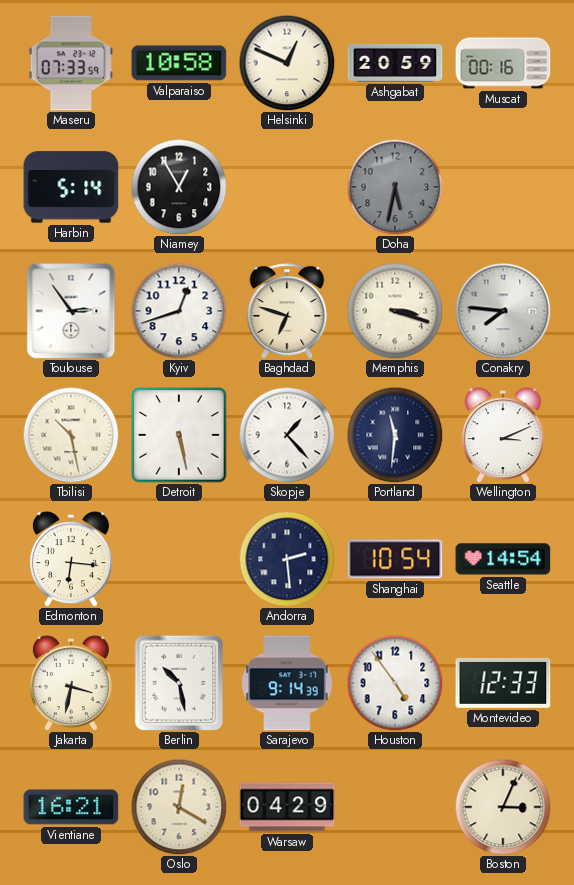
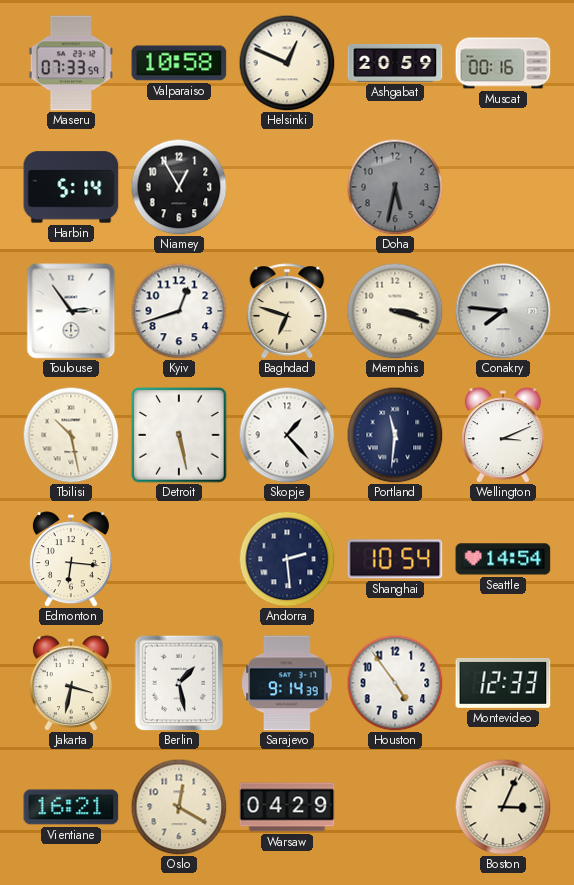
Berlin: 10:28 -> 1:28 (179, 683)
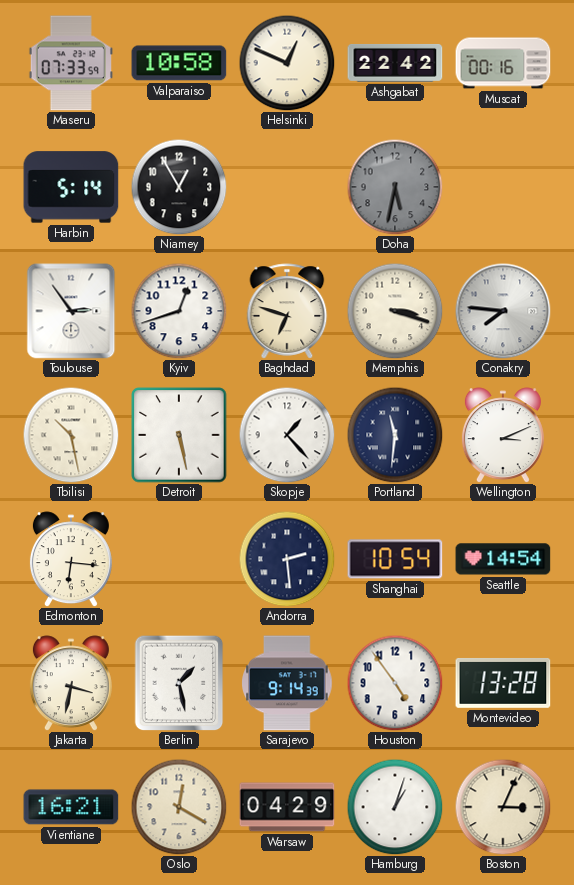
Ashgabat: 20:59 -> 22:42 (395, 63)
Montevideo: 12:33 -> 13:28 (503, 683)
Hamburg: none -> 1:03 (395, 807)
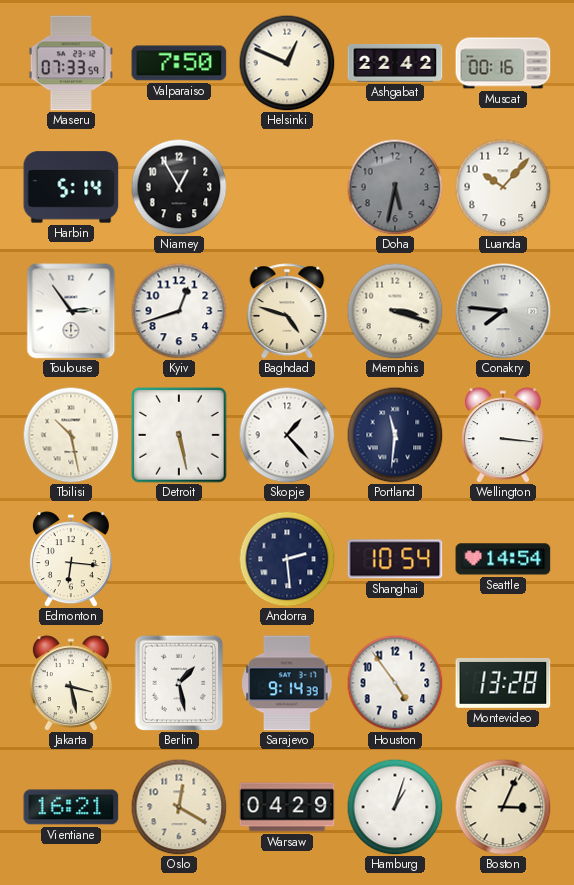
Valparaiso: 10:58 -> 7:50 (179, 63)
Luanda: none -> 10:07 (503, 187)
Baghdad: 6:48 -> 4:48 (287, 311)
Wellington: 3:11 -> 3:16 (503, 435)
Jakarta: 3:32 -> 3:28 (71, 683)
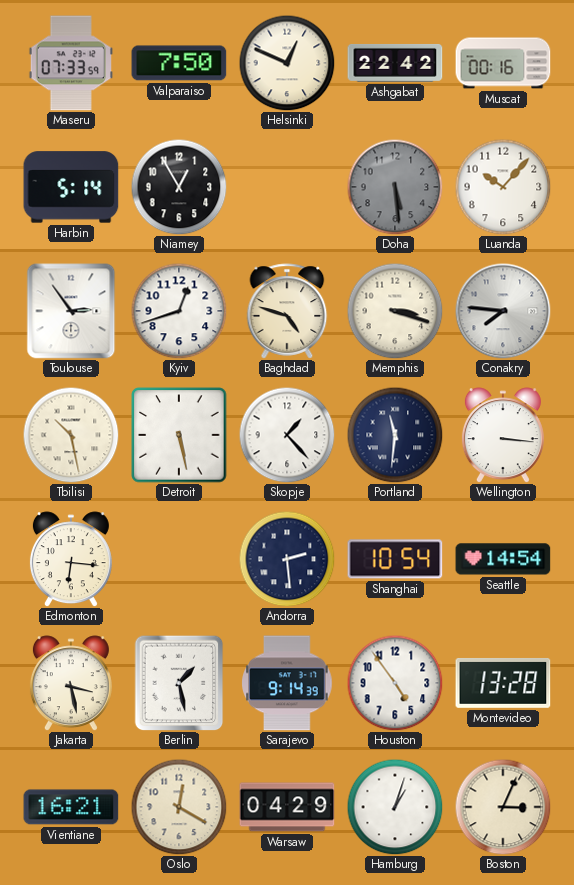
Doha: 5:32 -> 5:29 (395, 187)
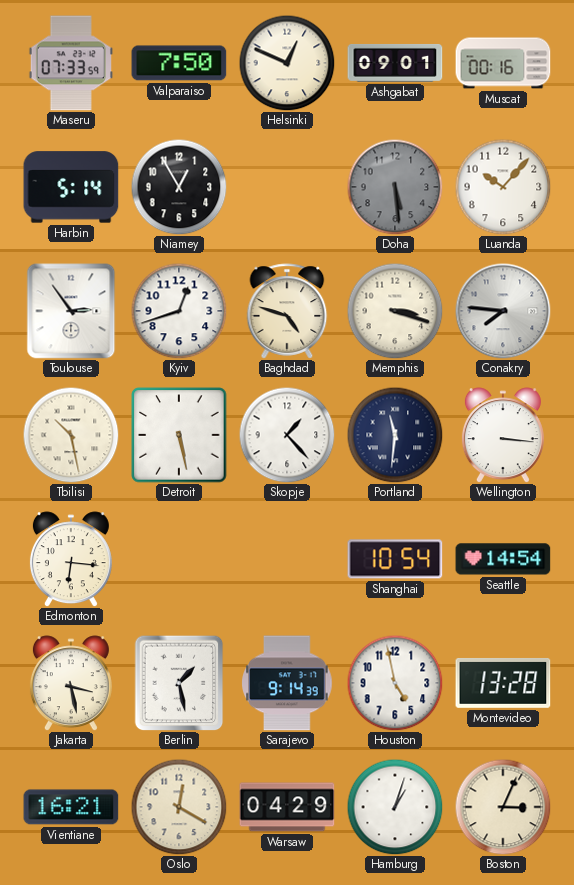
Ashgabat: 22:42 -> 09:01 (395, 63)
Andorra: 2:29 -> none (287, 559)
Houston: 4:54 -> 4:58 (395, 683)
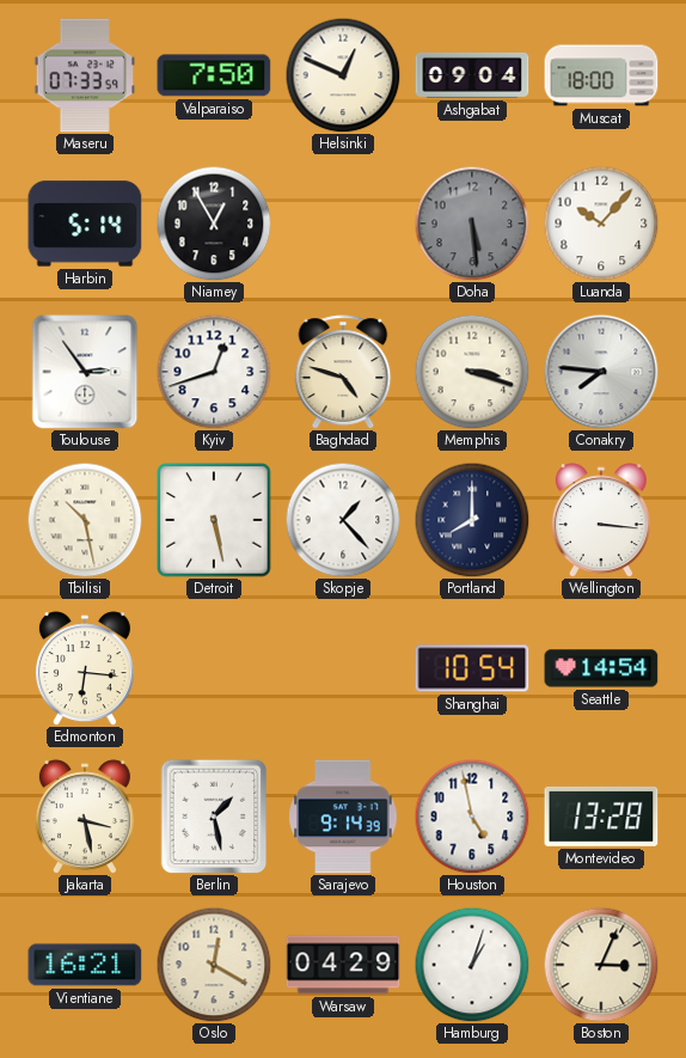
Ashgabat: 09:01 -> 09:04 (472, 75)
Muscat: 00:16 -> 18:00 (601, 75)
Portland: 11:31 -> 8:00 (472, 520)
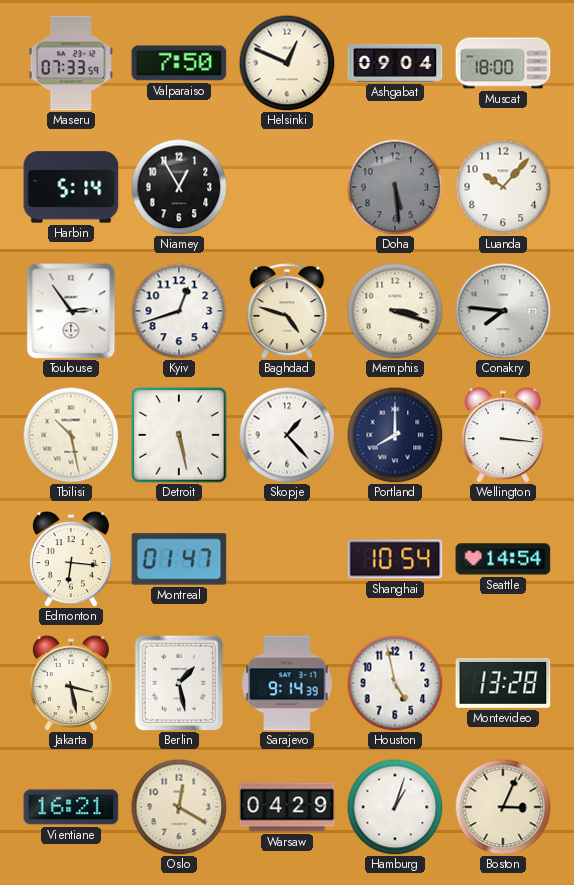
Montreal: none -> 01:47 (179, 559)
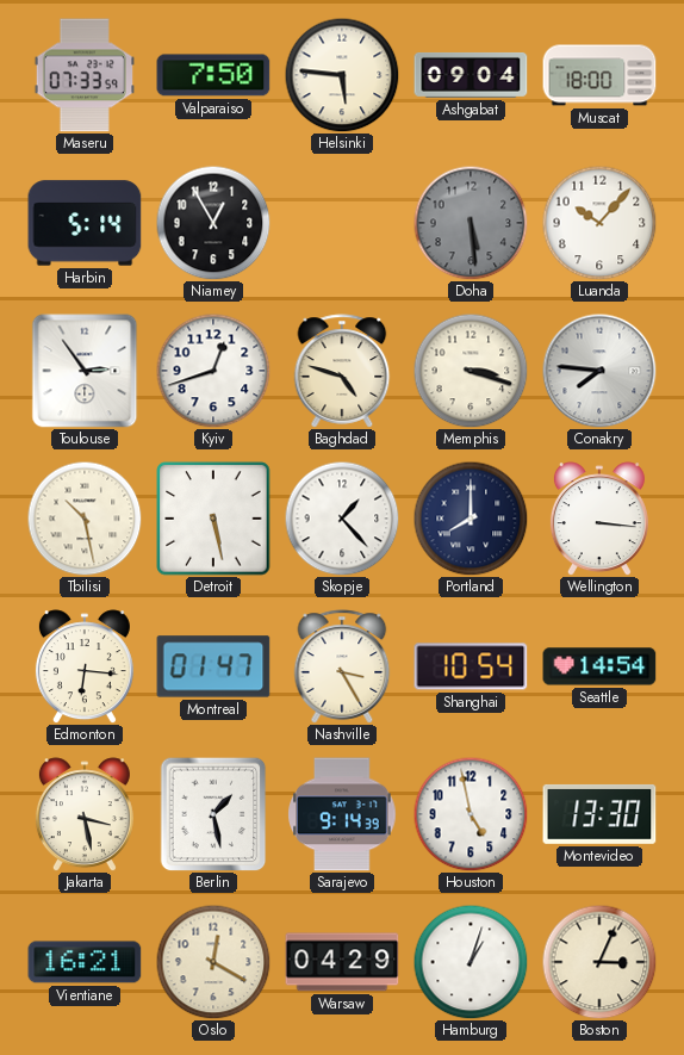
Helsinki: 12:49 -> 5:46 (342, 75)
Nashville: none -> 3:25 (342, 666)
Montevideo: 13:28 -> 13:30 (599, 814)
